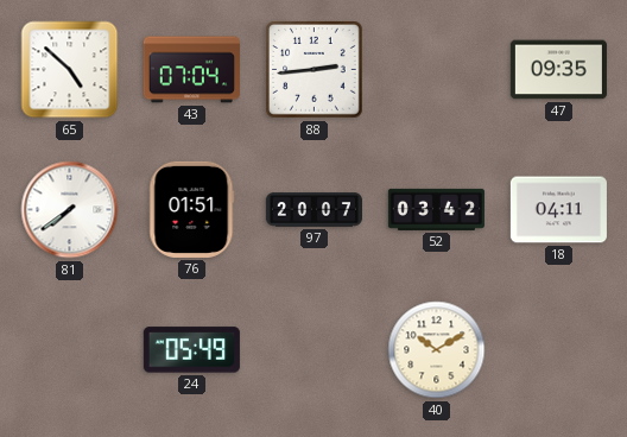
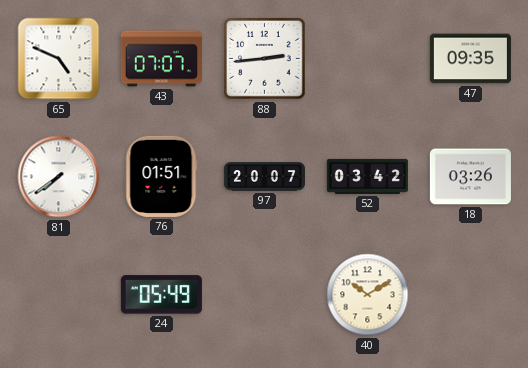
65: 4:52 -> 4:49 (59, 59)
43: 07:04 -> 07:07 (161, 59)
18: 04:11 -> 03:26 (470, 177)
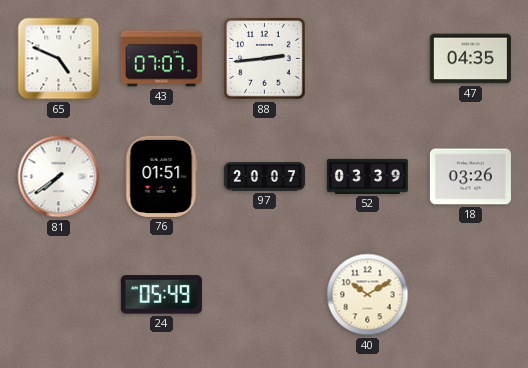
47: 09:35 -> 04:35 (470, 59)
52: 03:42 -> 03:39 (367, 176)
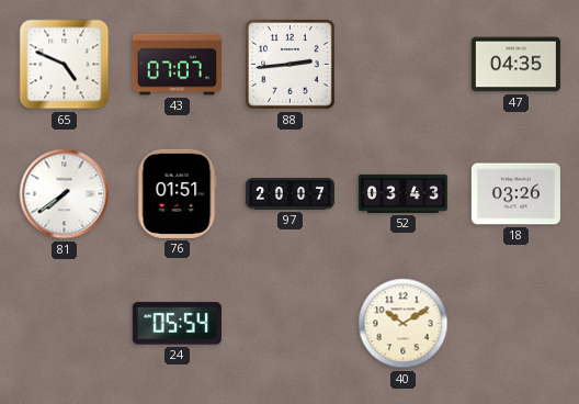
52: 03:39 -> 03:43 (402, 193)
24: 05:49 -> 05:54 (177, 324)
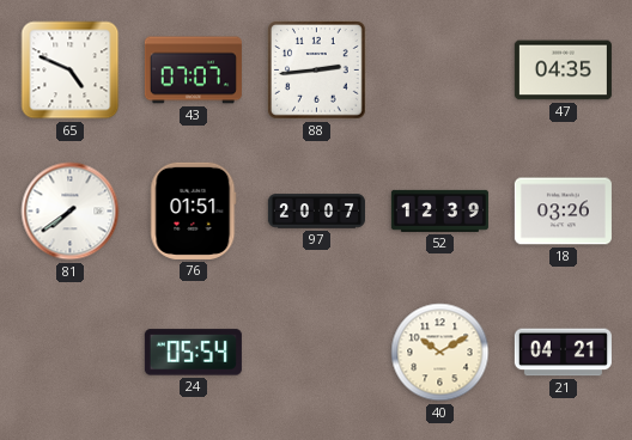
52: 03:43 -> 12:39 (439, 210)
21: none -> 04:21 (563, 353)
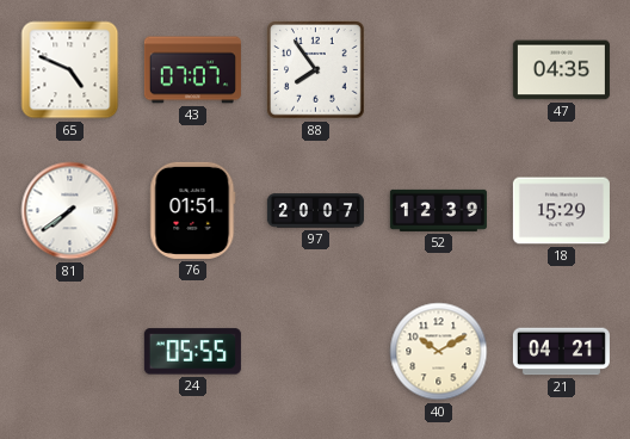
88: 2:44 -> 7:54 (316, 70)
18: 03:26 -> 15:29 (561, 211)
24: 05:54 -> 05:55 (192, 352)
